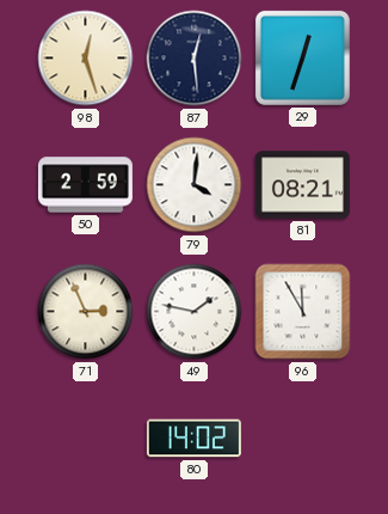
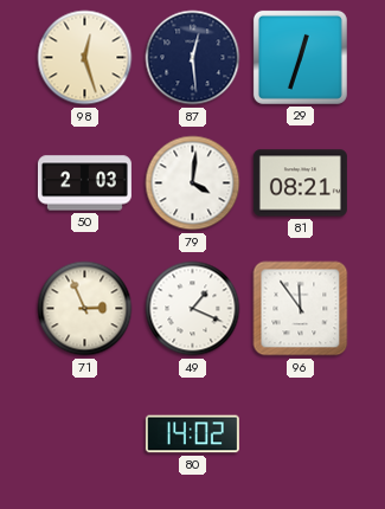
50: 2:59 -> 2:03 (84, 183)
49: 1:47 -> 1:19 (193, 309)
96: 11:55 -> 11:54 (301, 309)
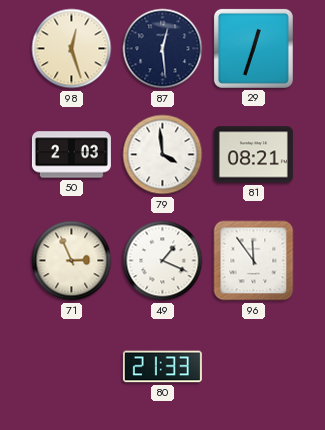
79: 4:01 -> 3:59 (163, 155)
80: 14:02 -> 21:33 (162, 367)
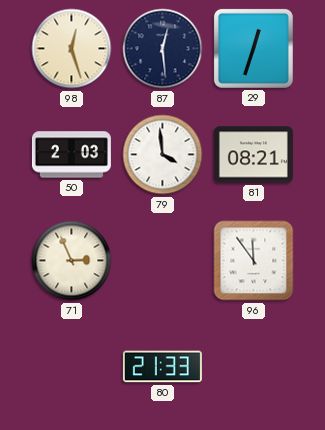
49: 1:19 -> none (163, 261)
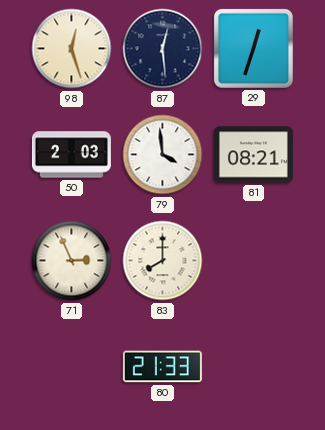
83: none -> 8:00 (163, 261)
96: 11:54 -> none (254, 261)
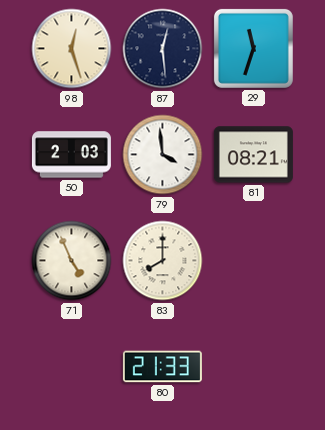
29: 12:33 -> 11:33 (253, 48)
71: 2:56 -> 4:56 (72, 261)
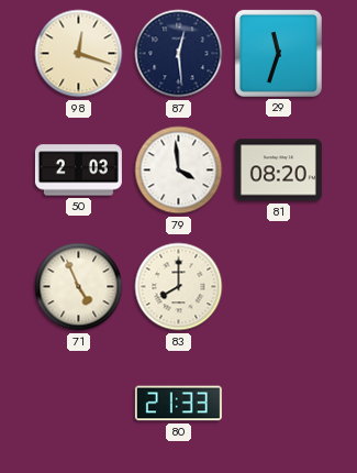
98: 12:27 -> 12:18 (79, 54)
81: 08:21 -> 08:20 (278, 170)
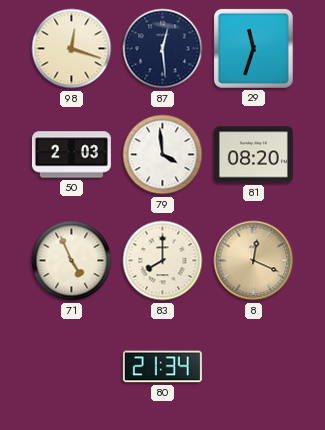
8: none -> 12:19 (254, 261)
80: 21:33 -> 21:34 (162, 367)
